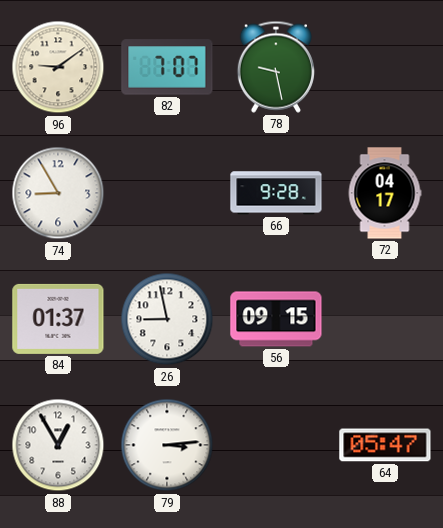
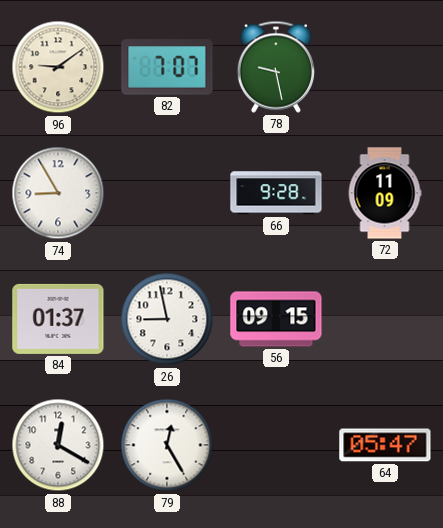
72: 04:17 -> 11:09 (385, 193)
88: 12:55 -> 12:20 (58, 445)
79: 3:14 -> 12:25 (167, 445)
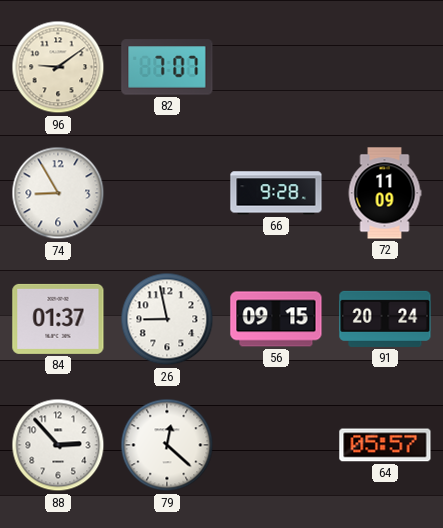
78: 9:28 -> none (276, 67)
91: none -> 20:24 (385, 319)
88: 12:20 -> 2:53 (58, 445)
79: 12:25 -> 12:22 (167, 445)
64: 05:47 -> 05:57 (385, 445)
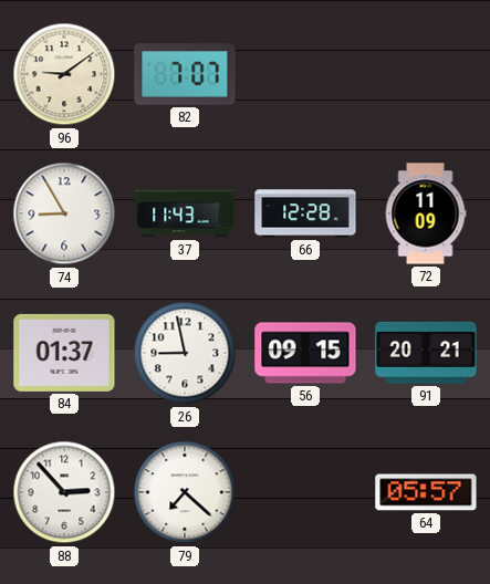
37: none -> 11:43 (185, 213)
66: 9:28 -> 12:28 (305, 213)
91: 20:24 -> 20:21 (426, 353)
79: 12:22 -> 7:22 (185, 492)
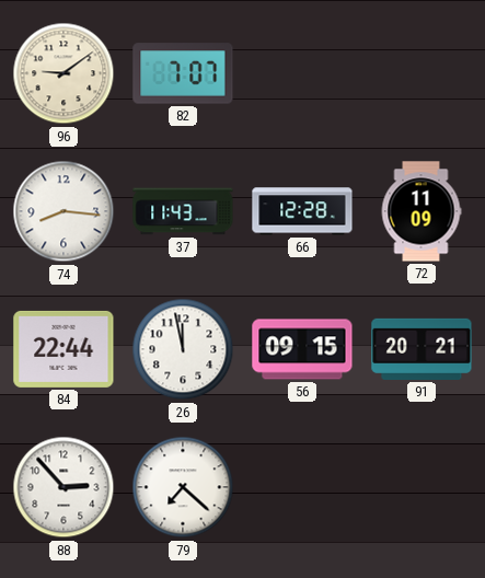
74: 8:55 -> 8:16 (63, 211)
84: 01:37 -> 22:44 (63, 349)
26: 8:58 -> 11:58 (183, 349)
64: 05:57 -> none (426, 492)
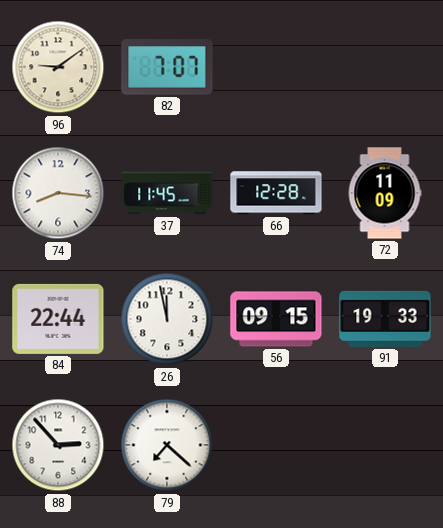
37: 11:43 -> 11:45 (167, 193)
91: 20:21 -> 19:33 (385, 319)
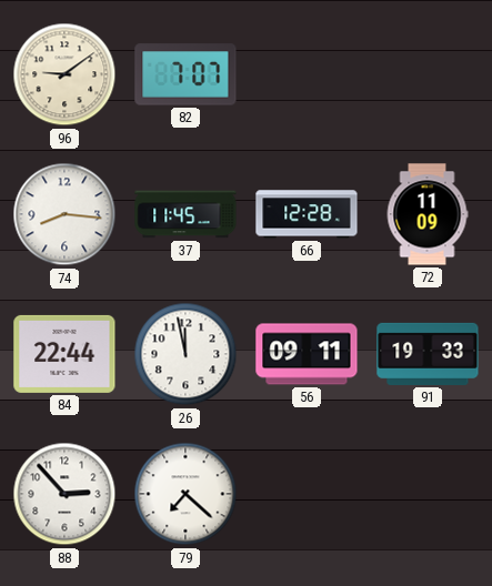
56: 09:15 -> 09:11 (307, 354)
